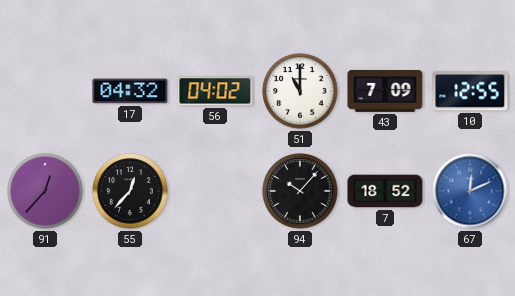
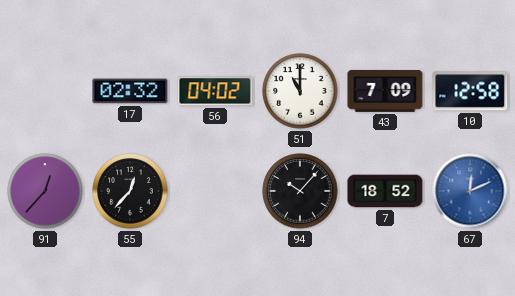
17: 04:32 -> 02:32 (130, 91)
10: 12:55 -> 12:58 (470, 91)
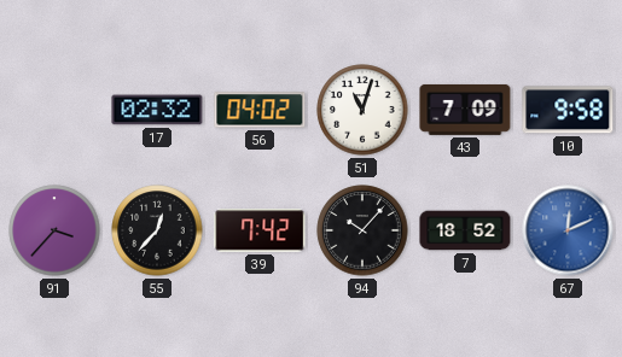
51: 11:00 -> 11:03 (362, 110)
10: 12:58 -> 9:58 (568, 110)
91: 12:37 -> 3:37 (54, 230)
39: none -> 7:42 (260, 230)
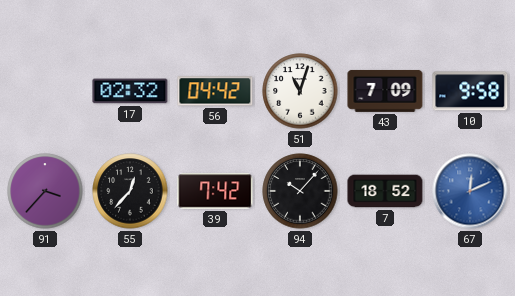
56: 04:02 -> 04:42 (215, 91)
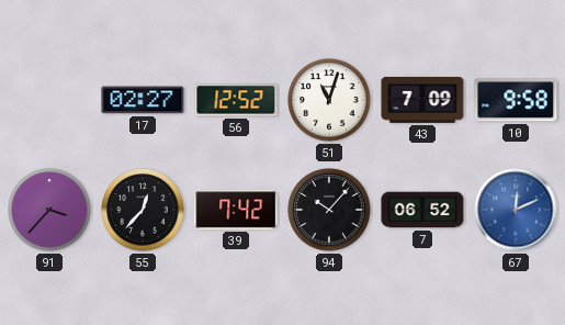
17: 02:32 -> 02:27 (143, 100)
56: 04:42 -> 12:52 (236, 100)
7: 18:52 -> 06:52 (422, 210)
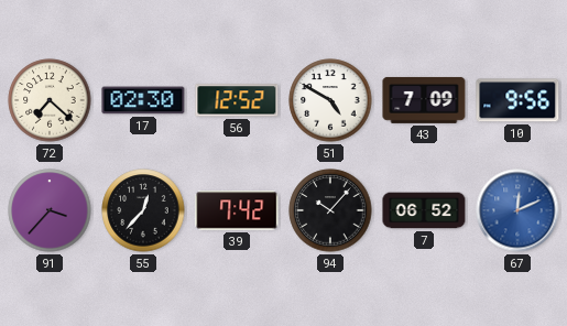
72: none -> 7:22 (50, 100)
17: 02:27 -> 02:30 (143, 100)
51: 11:03 -> 4:50 (330, 100)
10: 9:58 -> 9:56 (517, 100)
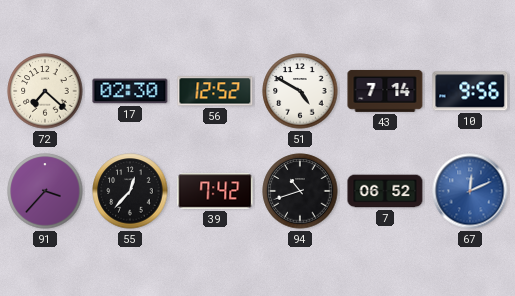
43: 7:09 -> 7:14 (385, 91)
94: 10:07 -> 10:42 (300, 191)
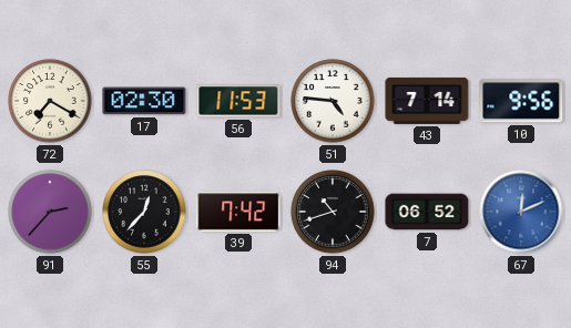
72: 7:22 -> 7:20 (50, 101)
56: 12:52 -> 11:53 (238, 101)
51: 4:50 -> 4:46 (333, 101)
91: 3:37 -> 2:37 (50, 212)
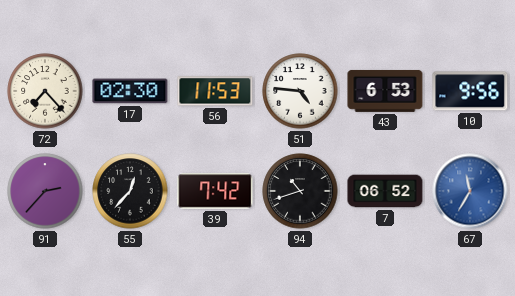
72: 7:20 -> 7:23 (45, 91)
43: 7:14 -> 6:53 (385, 91)
67: 12:11 -> 11:35 (470, 191)
